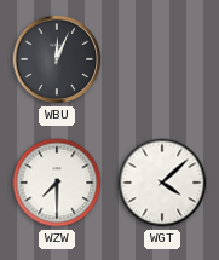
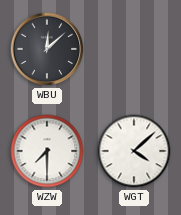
WBU: 12:04 -> 12:08 (47, 49)
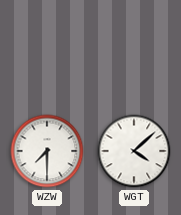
WBU: 12:08 -> none (47, 49)
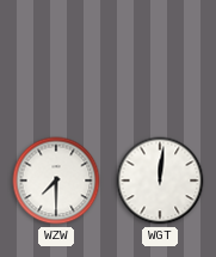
WGT: 4:08 -> 12:01 (160, 180)
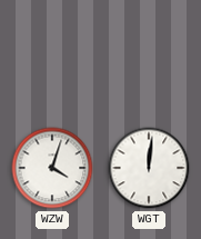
WZW: 7:30 -> 4:03 (52, 168)
